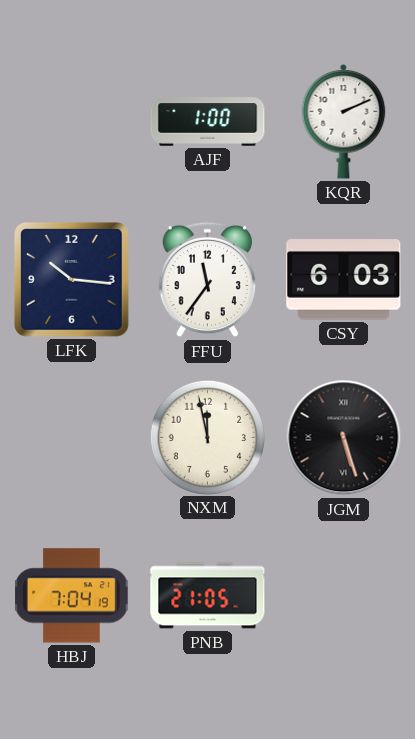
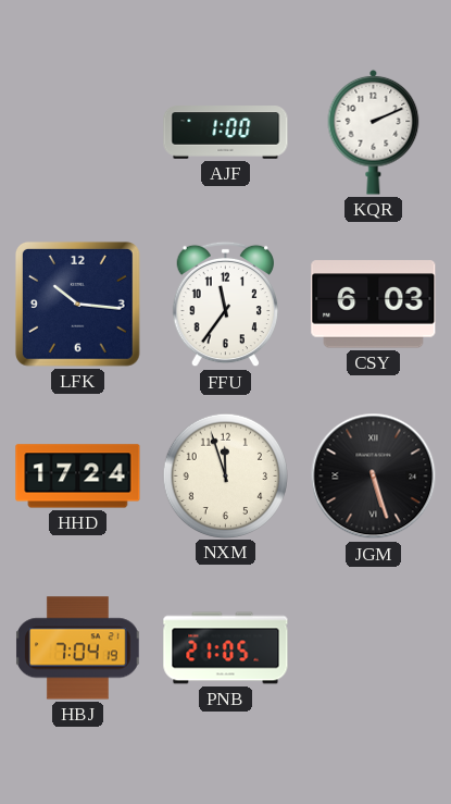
HHD: none -> 17:24 (78, 477)
NXM: 11:58 -> 11:57 (225, 475)
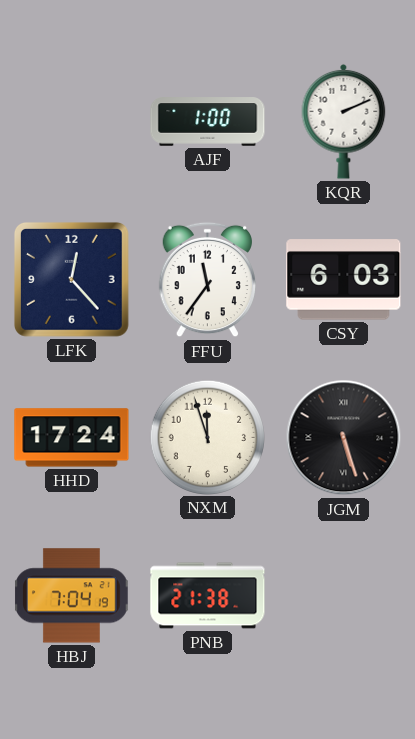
LFK: 10:16 -> 12:23 (72, 280)
PNB: 21:05 -> 21:38 (208, 596)
